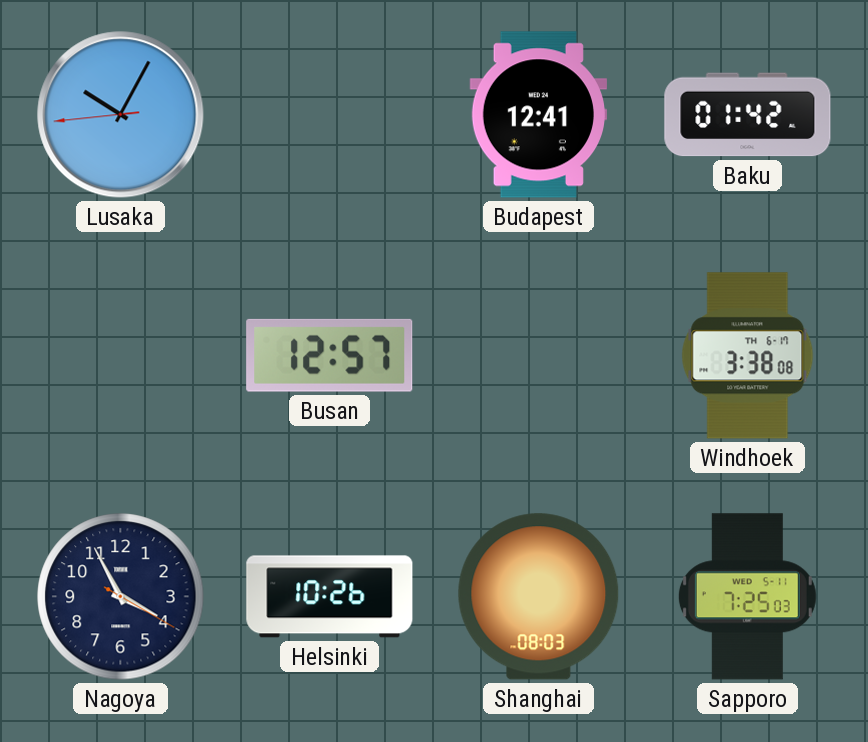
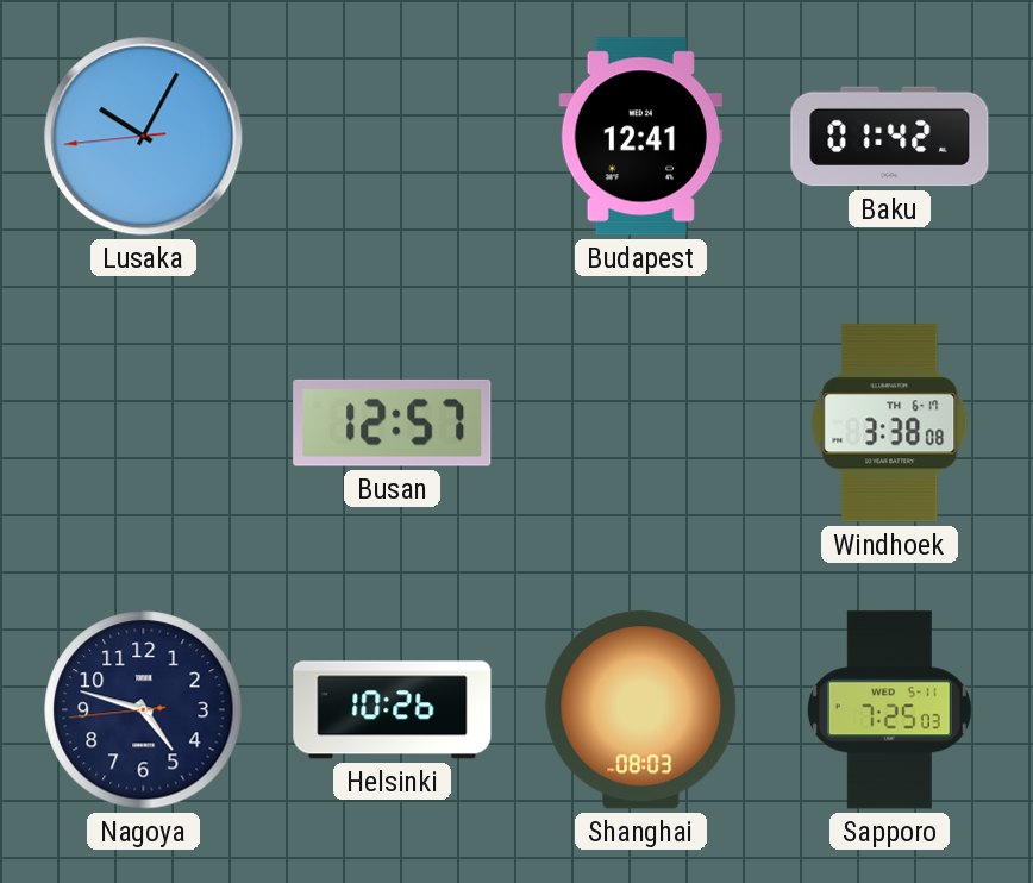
Nagoya: 3:55 -> 4:47 (144, 710)
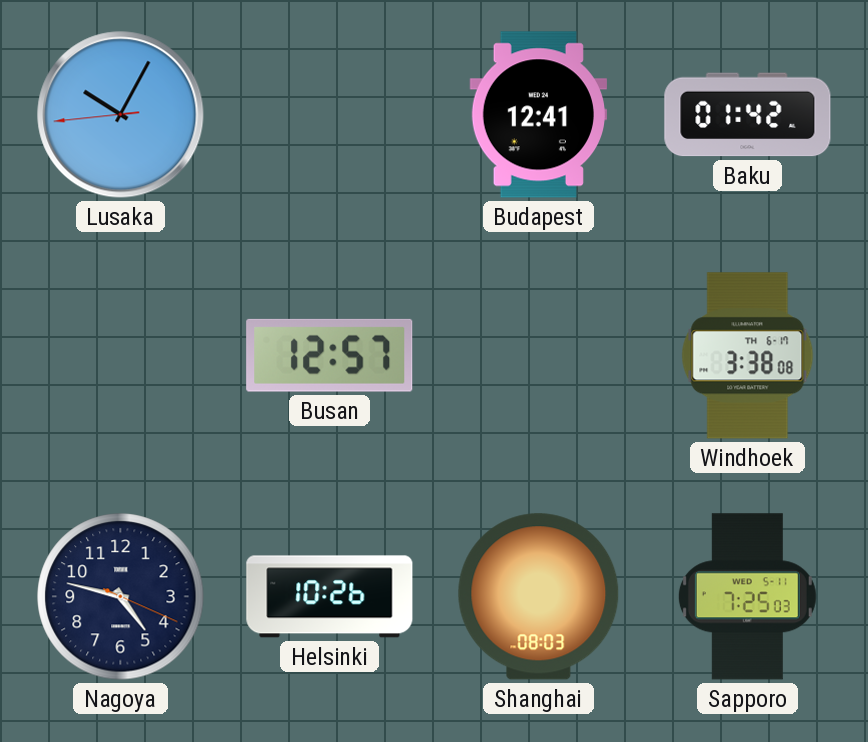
Nagoya: 4:47:44 -> 4:47:19 (121, 597)
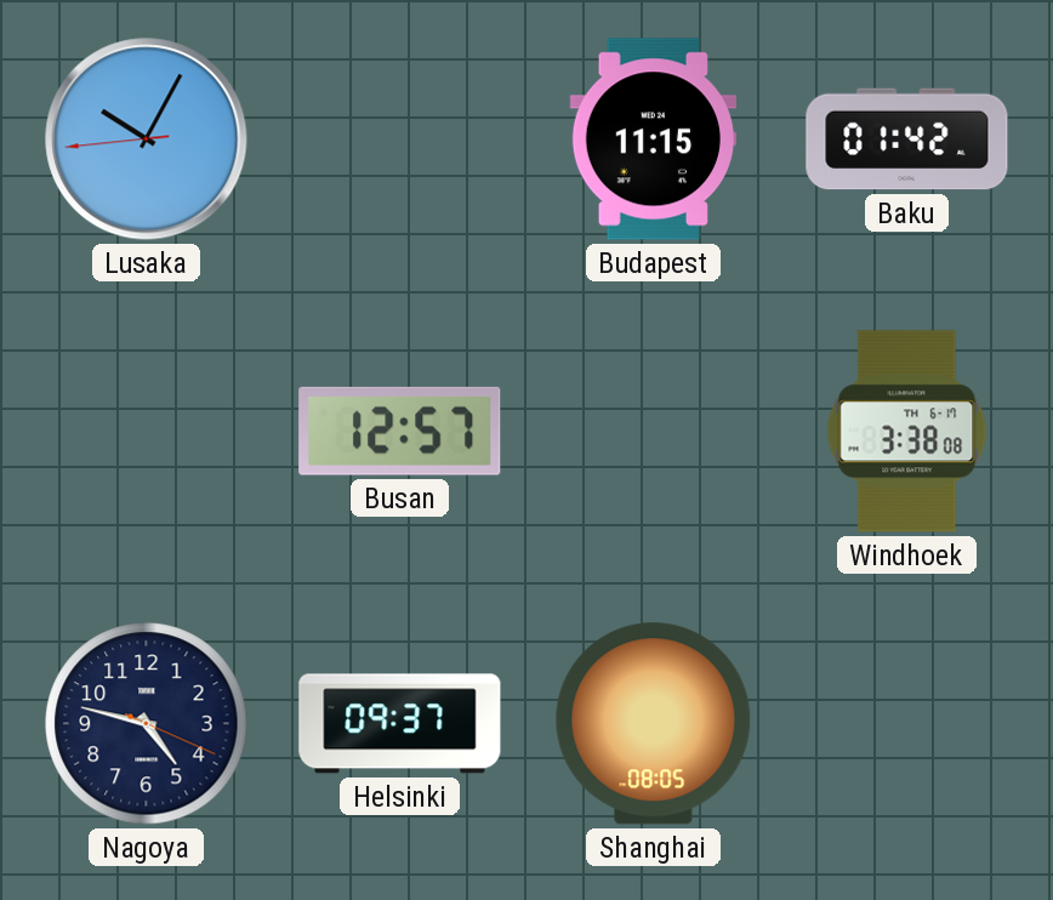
Budapest: 12:41 -> 11:15 (653, 139)
Helsinki: 10:26 -> 09:37 (400, 724)
Shanghai: 08:03 -> 08:05 (654, 724)
Sapporo: 7:25 -> none (747, 597)
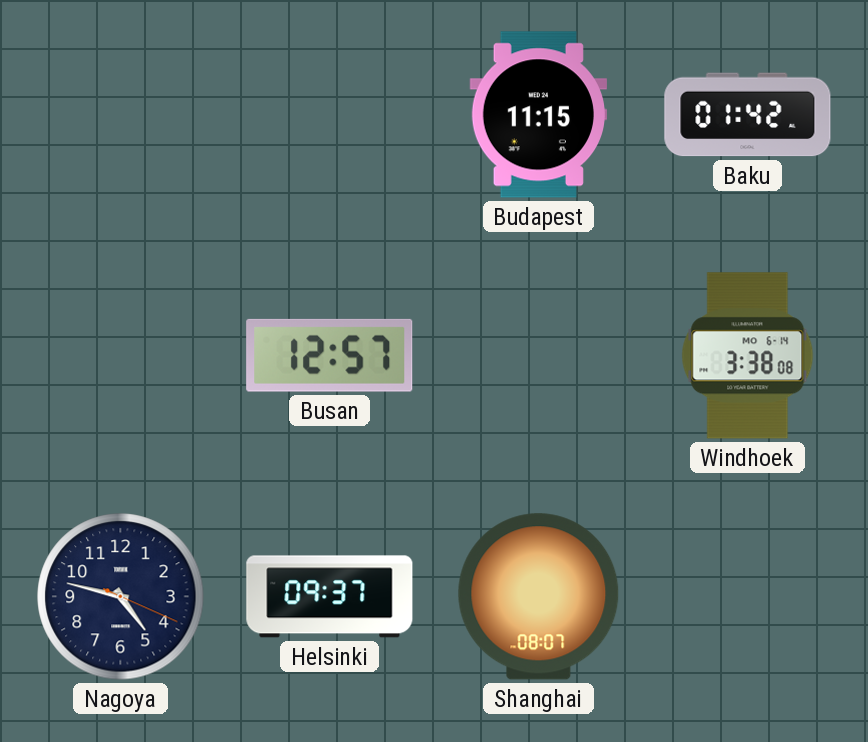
Lusaka: 10:04 -> none (147, 139)
Windhoek date: TH 6-17 -> MO 6-14 (748, 356)
Shanghai: 08:05 -> 08:07 (539, 597)
